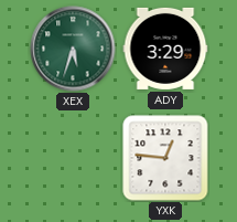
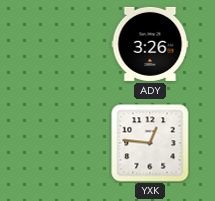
XEX: 5:33 -> none (73, 49)
ADY: 3:29 -> 3:26 (150, 44)
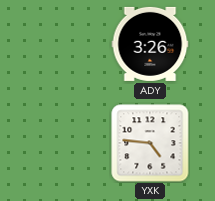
YXK: 12:46 -> 4:46 (150, 143)
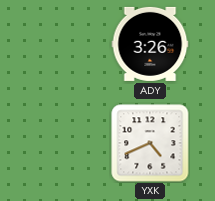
YXK: 4:46 -> 4:41 (150, 143)
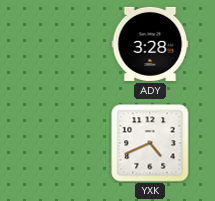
ADY: 3:26 -> 3:28 (150, 44)
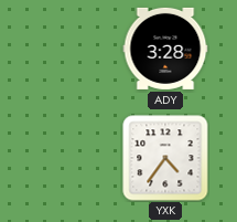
YXK: 4:41 -> 4:36 (165, 158)
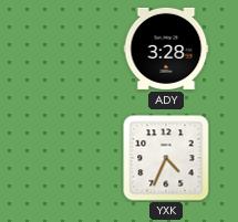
YXK: 4:36 -> 4:34 (166, 158)
